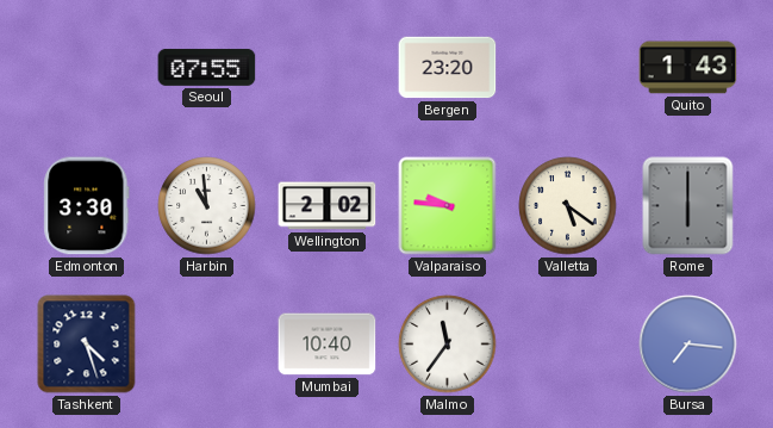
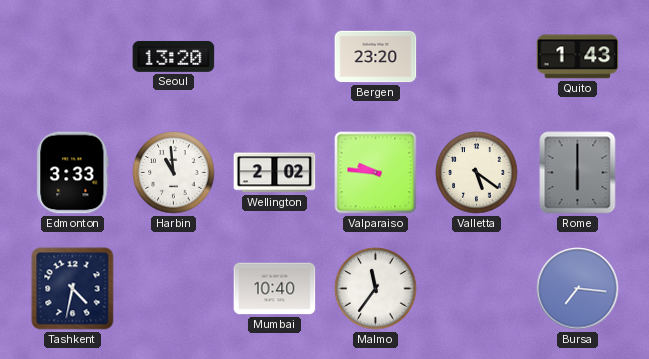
Seoul: 07:55 -> 13:20 (174, 56)
Edmonton: 3:30 -> 3:33 (73, 173)
Tashkent: 4:27 -> 4:32 (73, 289)
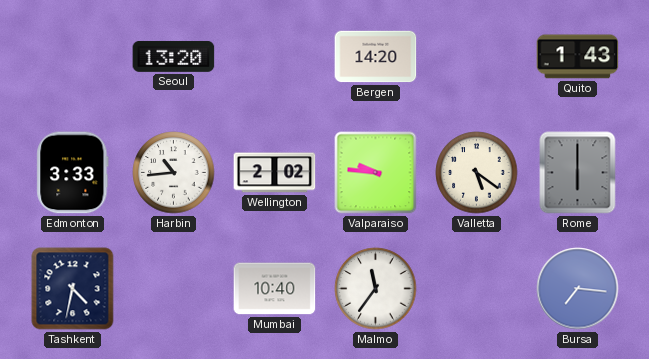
Bergen: 23:20 -> 14:20 (376, 57)
Harbin: 10:59 -> 10:44 (174, 173)
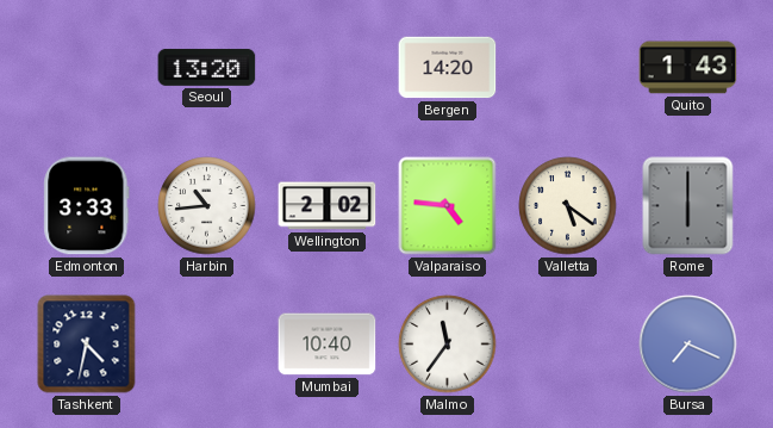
Valparaiso: 9:46 -> 4:46 (448, 206)
Bursa: 7:16 -> 7:19 (688, 345)
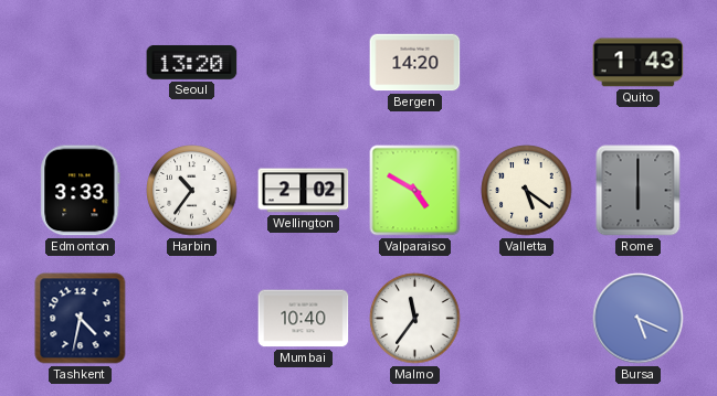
Harbin: 10:44 -> 10:36 (192, 191)
Valparaiso: 4:46 -> 4:50 (415, 191)
Bursa: 7:19 -> 5:19 (639, 319)
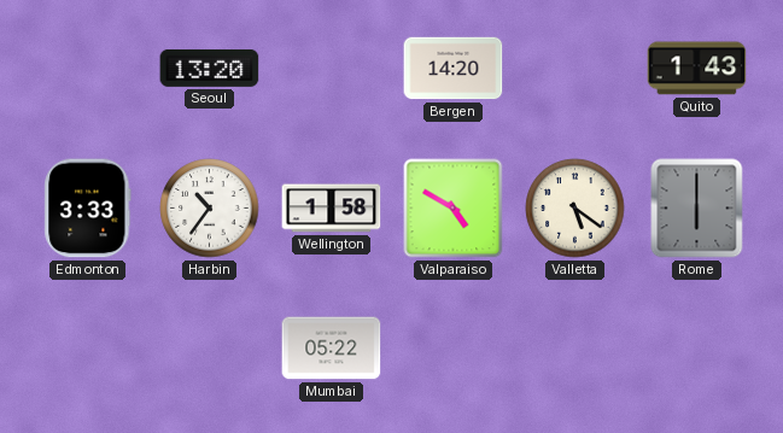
Wellington: 2:02 -> 1:58 (332, 209)
Tashkent: 4:32 -> none (81, 319)
Mumbai: 10:40 -> 05:22 (332, 349)
Malmo: 11:36 -> none (415, 319)
Bursa: 5:19 -> none (639, 319)
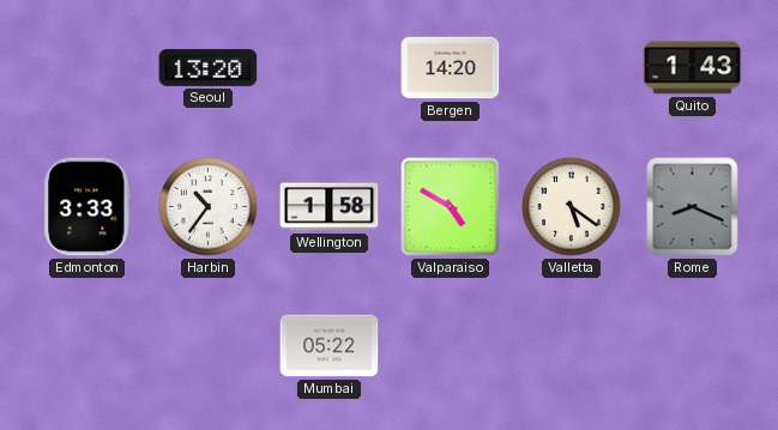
Rome: 6:00 -> 8:19 (693, 207)
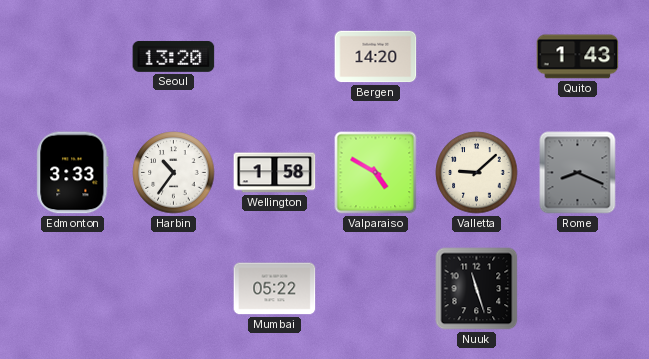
Valletta: 5:21 -> 9:08 (477, 173)
Nuuk: none -> 11:27 (477, 289)
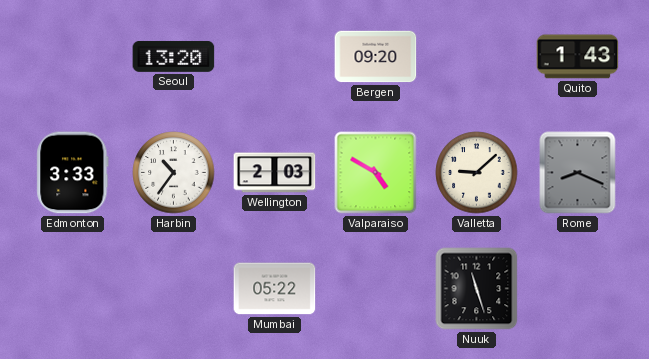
Bergen: 14:20 -> 09:20 (376, 57)
Wellington: 1:58 -> 2:03 (275, 173)
